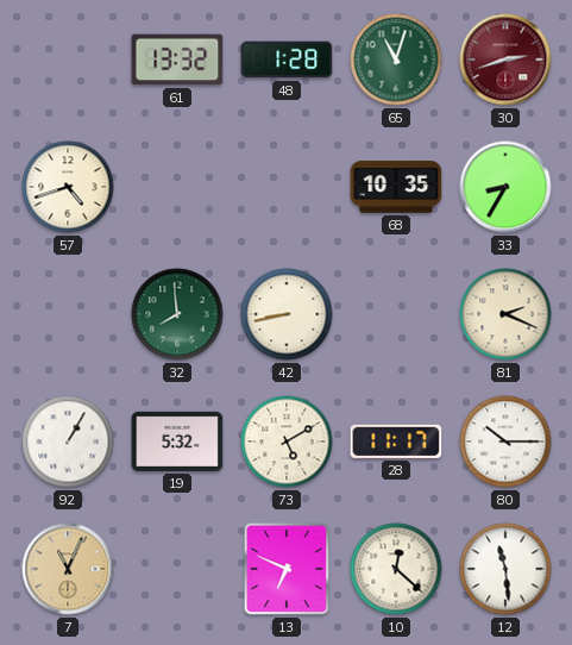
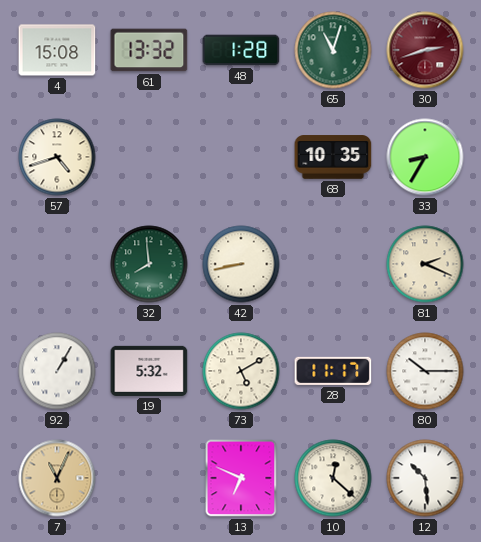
4: none -> 15:08 (57, 50)
12: 11:29 -> 10:29 (425, 478)
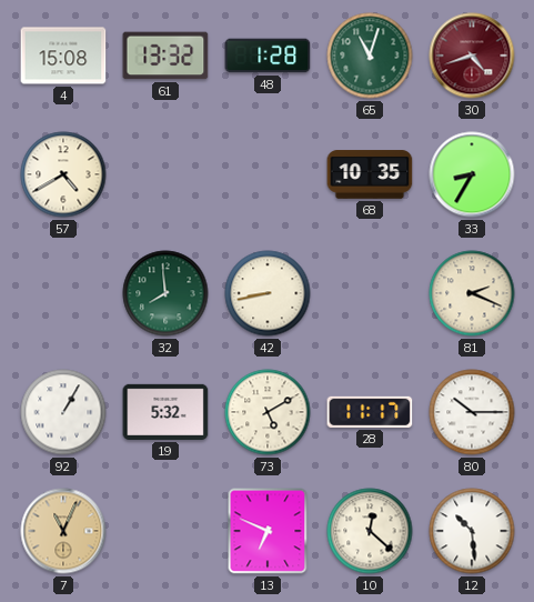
30: 2:42 -> 4:42 (472, 56)
57: 4:42 -> 4:40 (63, 174)
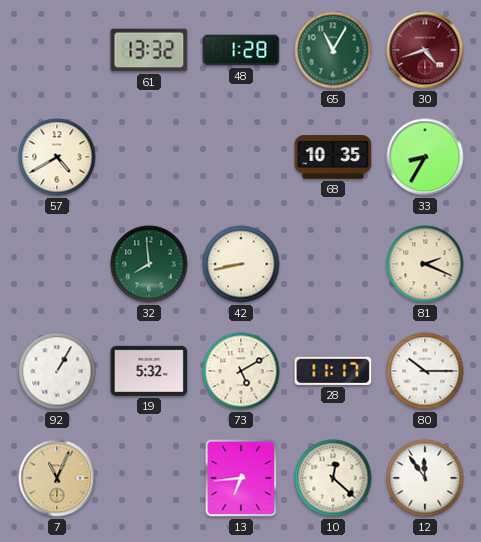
4: 15:08 -> none (63, 56)
65: 11:03 -> 11:05 (333, 50)
13: 6:49 -> 6:44 (241, 478)
12: 10:29 -> 11:54 (425, 478)
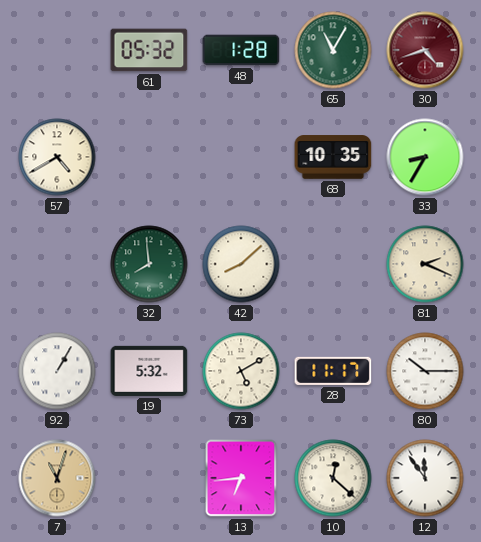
61: 13:32 -> 05:32 (149, 50)
42: 8:43 -> 8:08 (241, 264)
7: 11:04 -> 11:03 (57, 478)
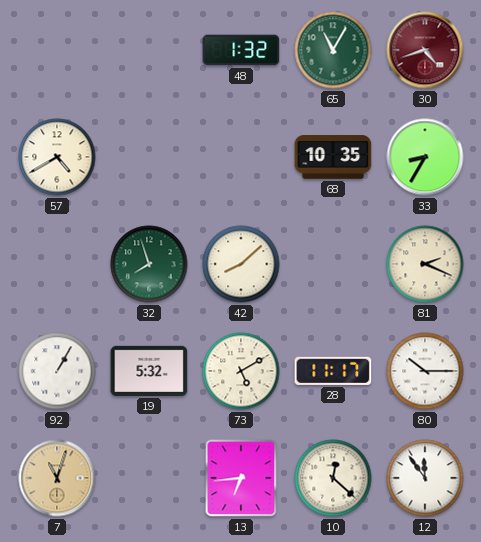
61: 05:32 -> none (149, 50)
48: 1:28 -> 1:32 (241, 50)
32: 7:59 -> 7:57 (149, 264)
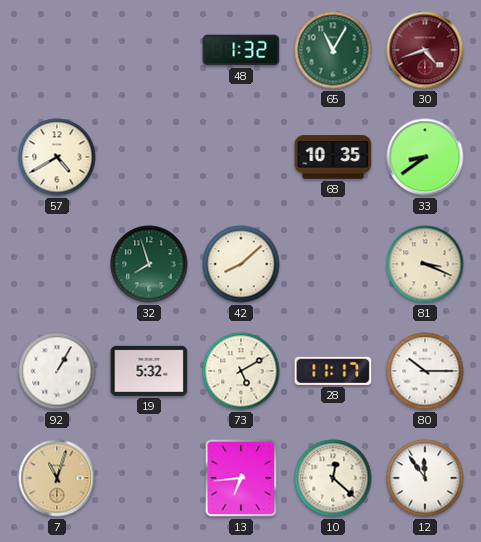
33: 8:35 -> 8:39 (425, 157)
81: 2:19 -> 3:19 (425, 264)
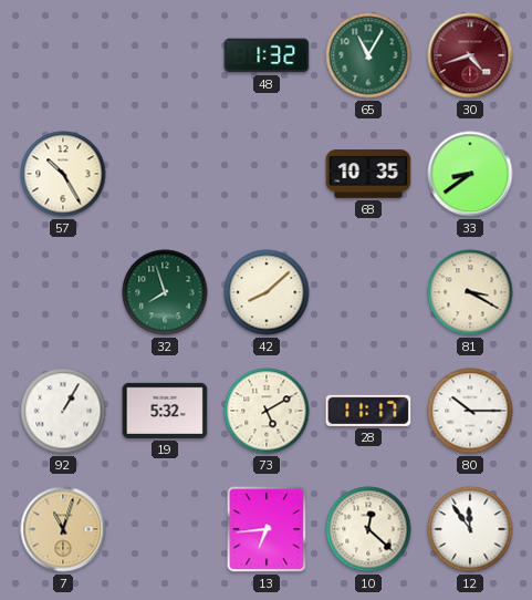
57: 4:40 -> 10:25 (63, 174)
81: 3:19 -> 3:20 (470, 292)
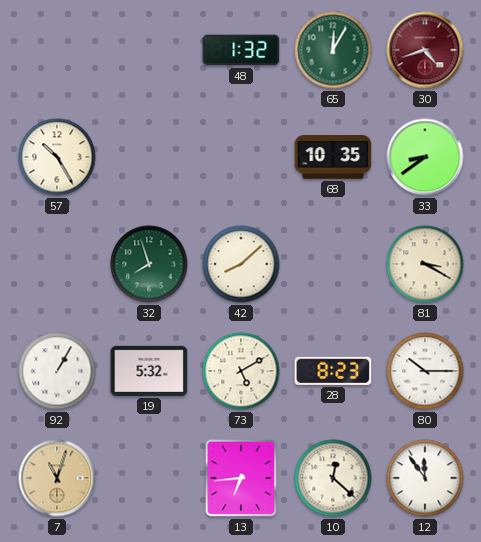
65: 11:05 -> 12:05 (333, 50)
28: 11:17 -> 8:23 (333, 371)
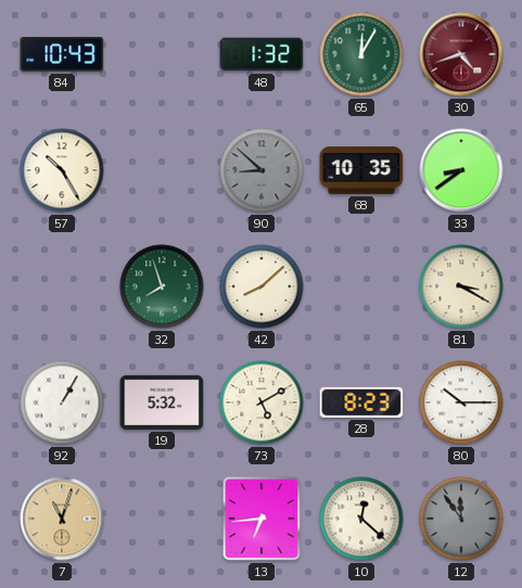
84: none -> 10:43 (62, 54)
90: none -> 8:52 (262, 170)
12 dial: white -> grey (461, 519)
